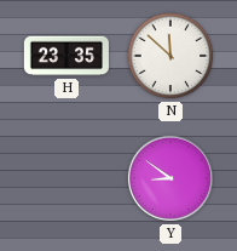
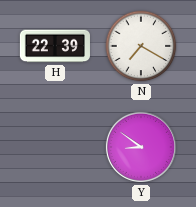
H: 23:35 -> 22:39 (55, 46)
N: 11:52 -> 7:20 (141, 46)
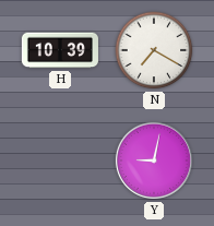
H: 22:39 -> 10:39 (60, 50)
Y: 8:51 -> 9:02 (154, 160)
